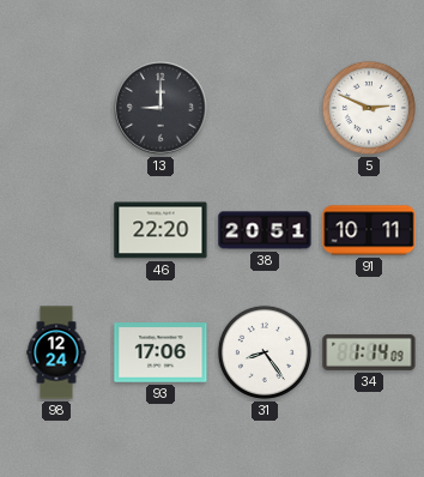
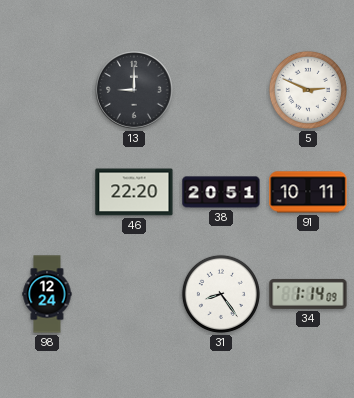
93: 17:06 -> none (160, 352)
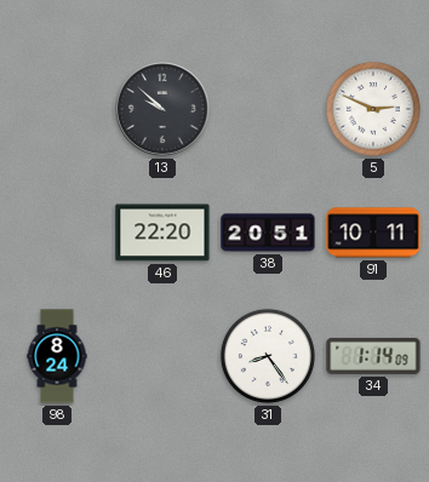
13: 9:00 -> 9:52 (164, 110)
98: 12:24 -> 8:24 (57, 356)
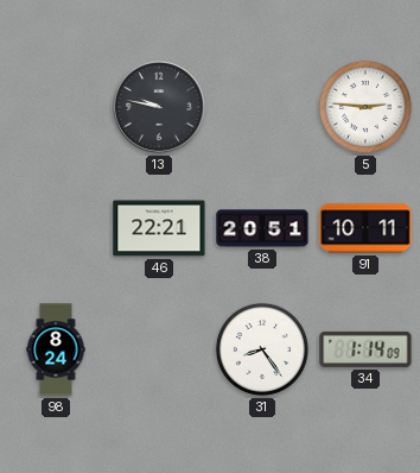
13: 9:52 -> 9:47 (160, 108)
5: 2:49 -> 2:46 (365, 107)
46: 22:20 -> 22:21 (159, 228)
